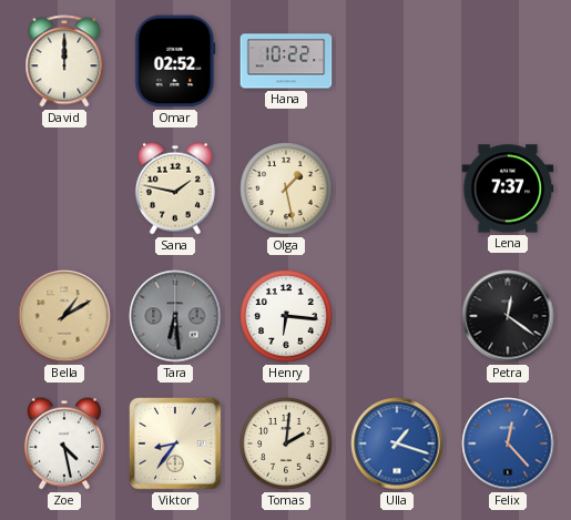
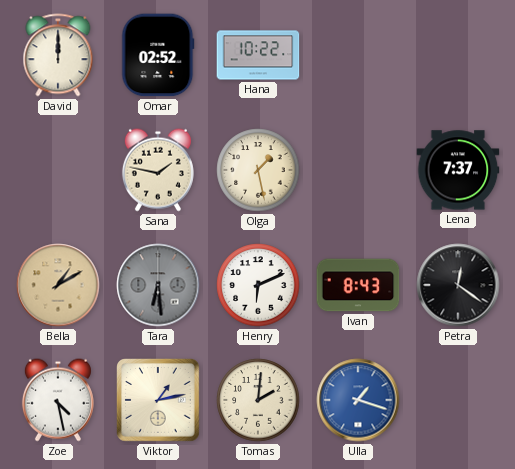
Henry: 6:16 -> 6:11 (258, 285)
Ivan: none -> 8:43 (358, 285)
Viktor: 8:36 -> 1:13 (159, 401)
Felix: 12:23 -> none (508, 443)
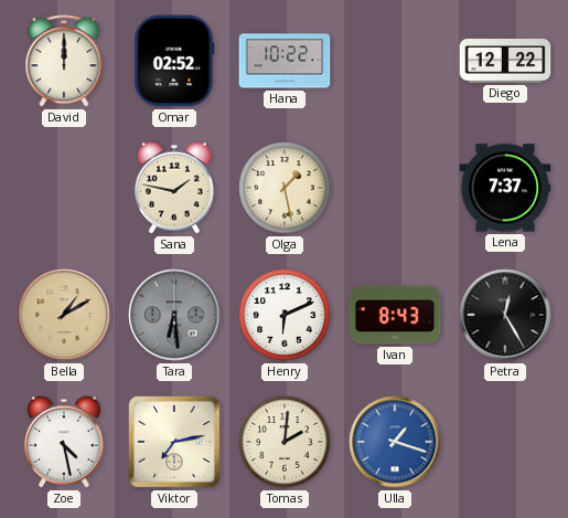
Diego: none -> 12:22 (505, 61)
Petra: 12:21 -> 12:25 (505, 315)
Viktor: 1:13 -> 7:13 (175, 443)
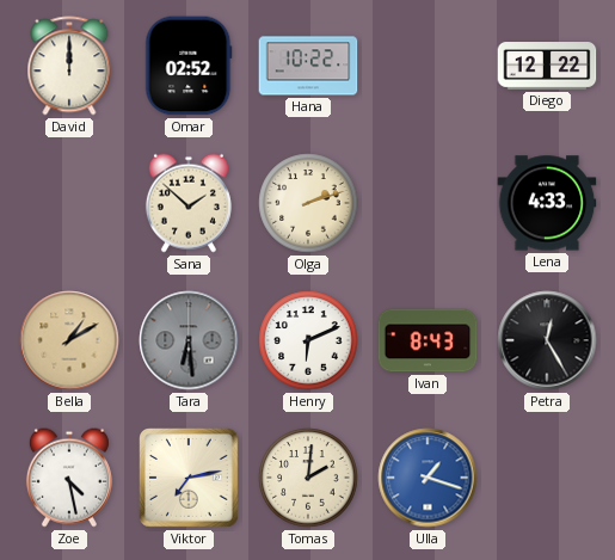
Sana: 1:47 -> 1:52 (189, 203)
Olga: 1:28 -> 2:12 (308, 203)
Lena: 7:37 -> 4:33 (547, 203)
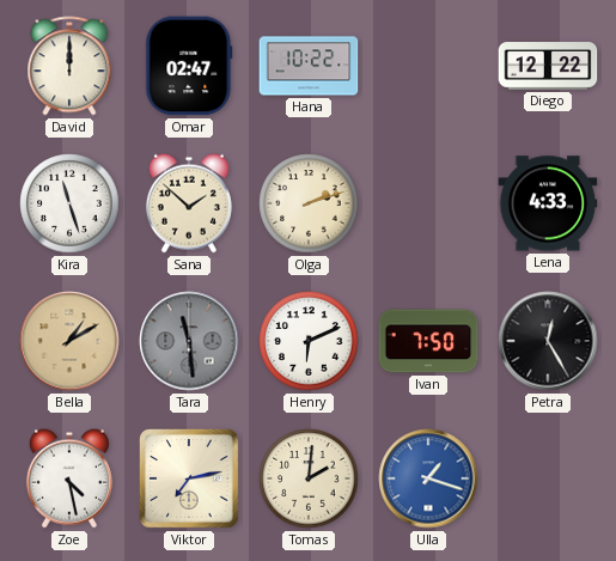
Omar: 02:52 -> 02:47 (189, 66)
Kira: none -> 11:27 (69, 203)
Tara: 6:29 -> 11:29 (189, 341)
Ivan: 8:43 -> 7:50 (428, 341)
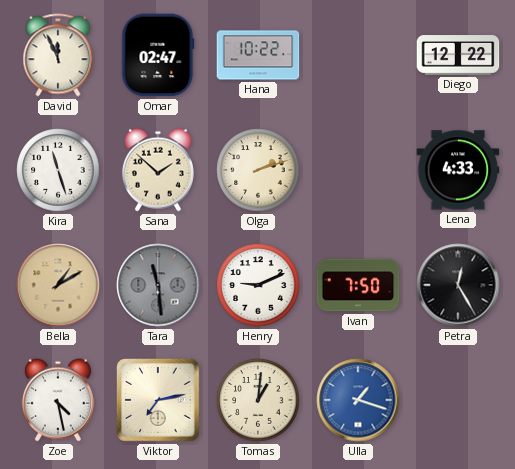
David: 12:00 -> 11:56 (58, 55)
Henry: 6:11 -> 9:11 (258, 285)
Tomas: 2:01 -> 1:01 (258, 400)
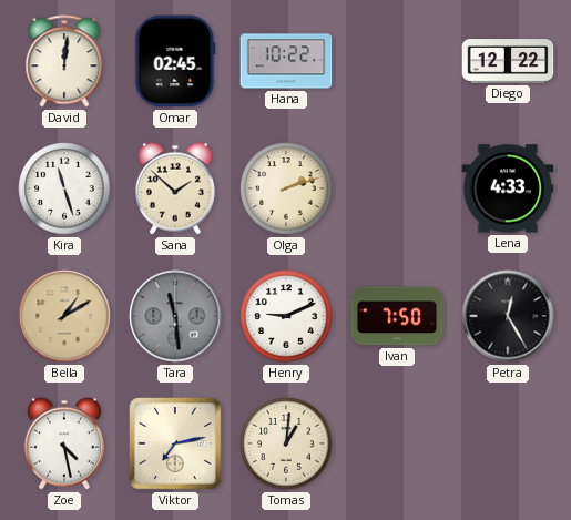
David: 11:56 -> 12:01 (64, 61)
Omar: 02:47 -> 02:45 (175, 61)
Ulla: 1:18 -> none (358, 400)
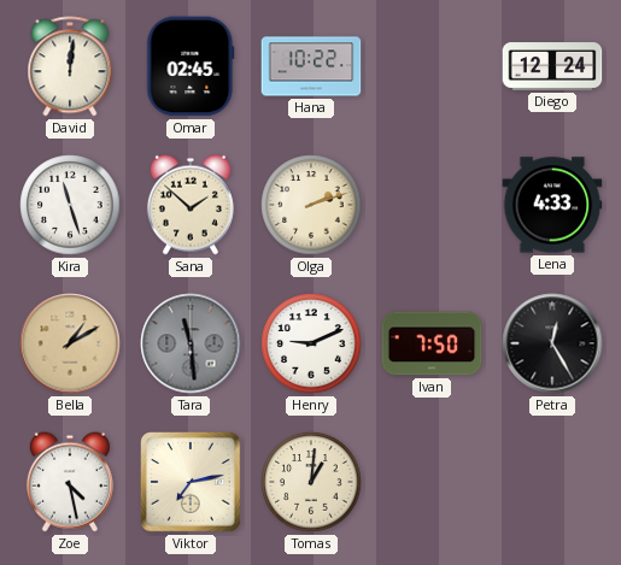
Diego: 12:22 -> 12:24 (552, 66)
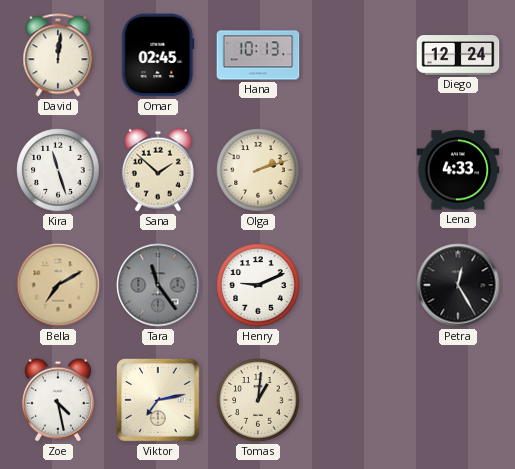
Hana: 10:22 -> 10:13 (258, 55)
Bella: 1:10 -> 7:10 (58, 285)
Tara: 11:29 -> 11:24 (158, 285)
Ivan: 7:50 -> none (432, 343)
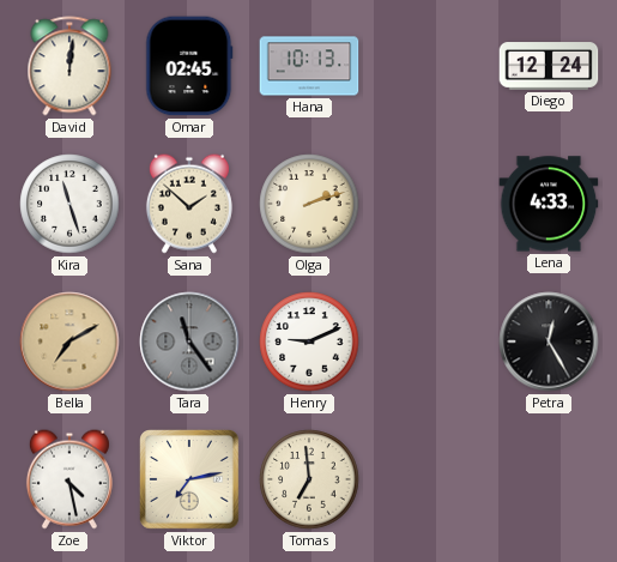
Tomas: 1:01 -> 6:59 (309, 479)
